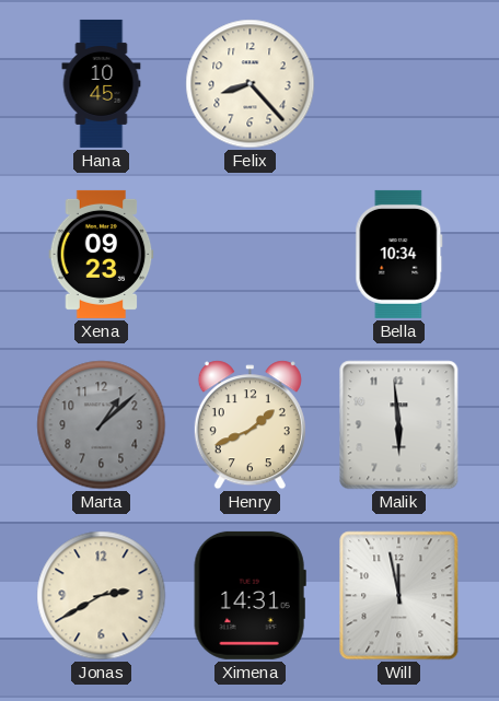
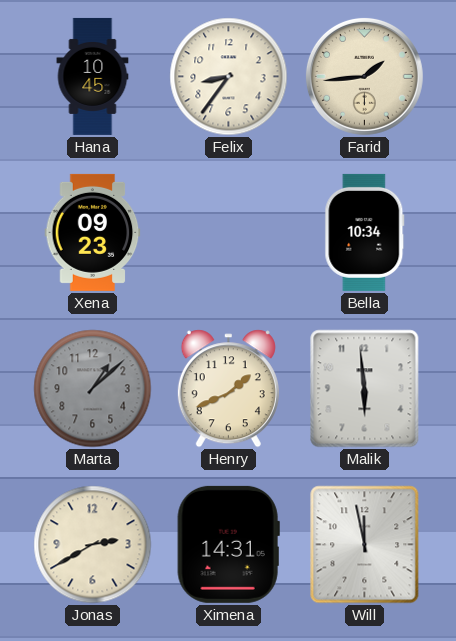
Felix: 8:23 -> 8:36 (229, 77)
Farid: none -> 1:44 (364, 76)
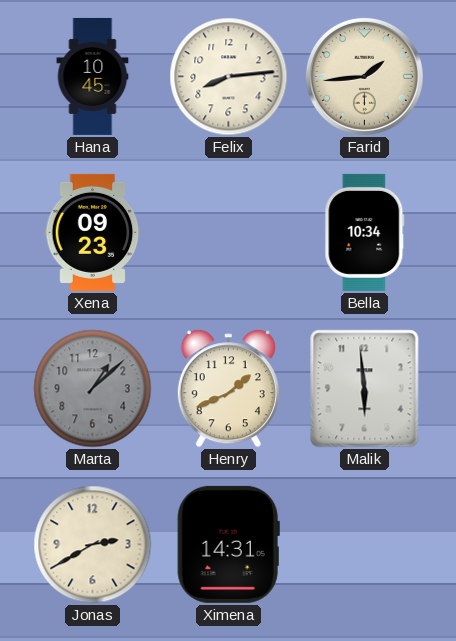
Felix: 8:36 -> 8:14 (229, 77)
Will: 11:58 -> none (365, 545)
